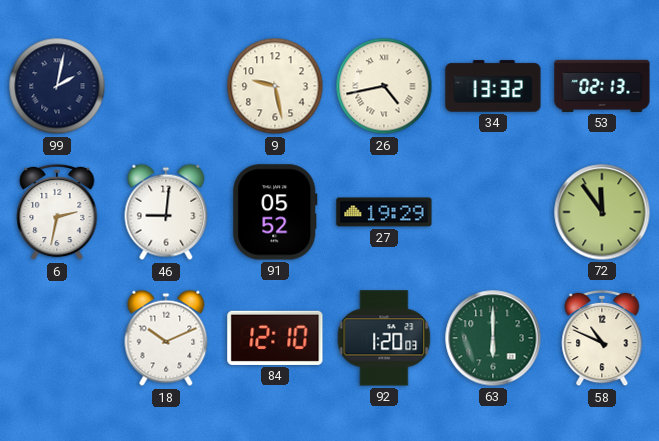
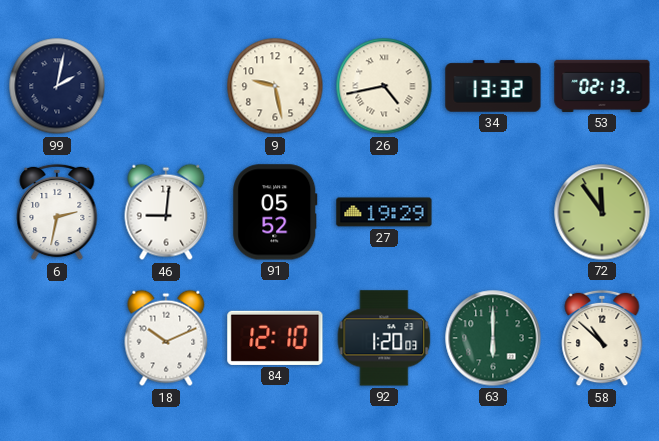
58: 10:49 -> 10:52 (602, 338)
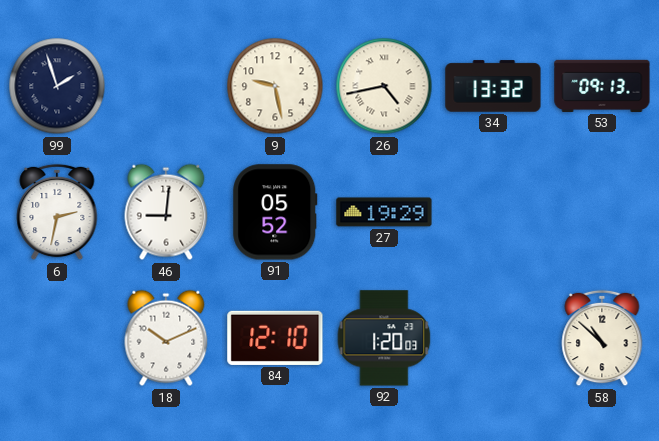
99: 2:02 -> 1:57 (57, 86)
53: 02:13 -> 09:13 (602, 86)
72: 11:54 -> none (602, 212)
63: 6:00 -> none (493, 338)
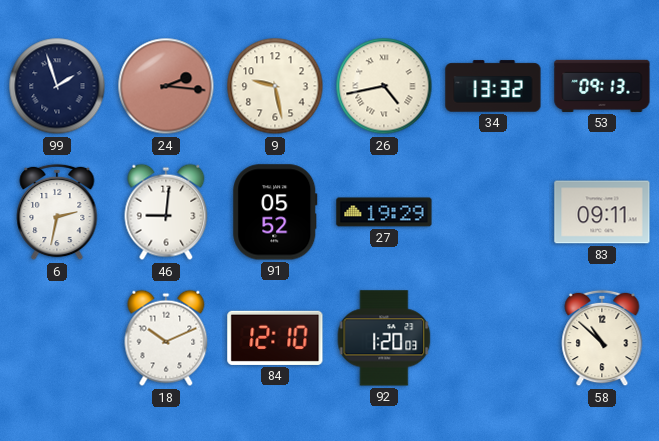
24: none -> 2:16 (166, 86)
83: none -> 09:11 (602, 212)
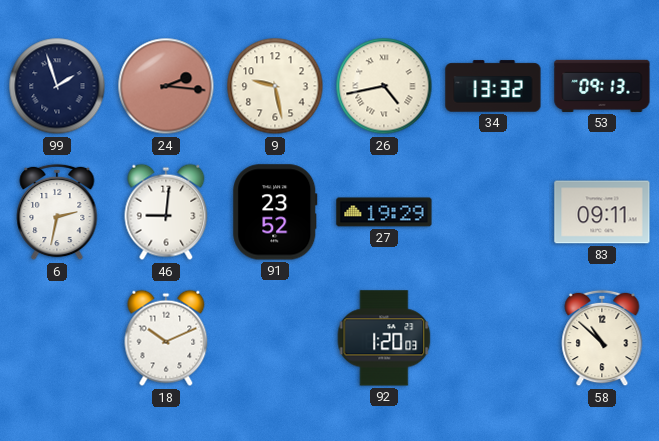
91: 05:52 -> 23:52 (275, 212)
84: 12:10 -> none (275, 338)
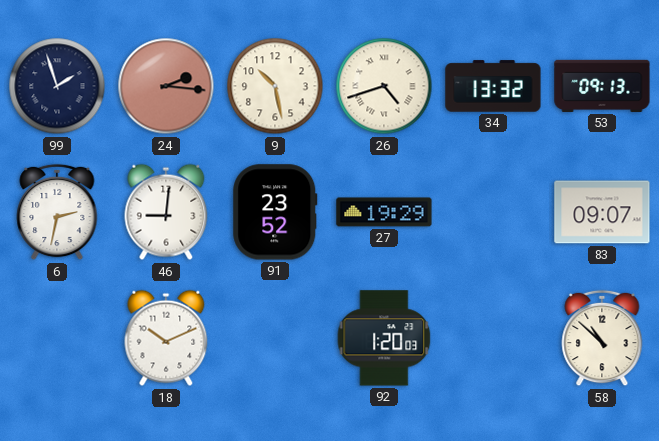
9: 9:28 -> 10:28 (275, 86)
26: 4:43 -> 4:42 (384, 86)
83: 09:11 -> 09:07 (602, 212)
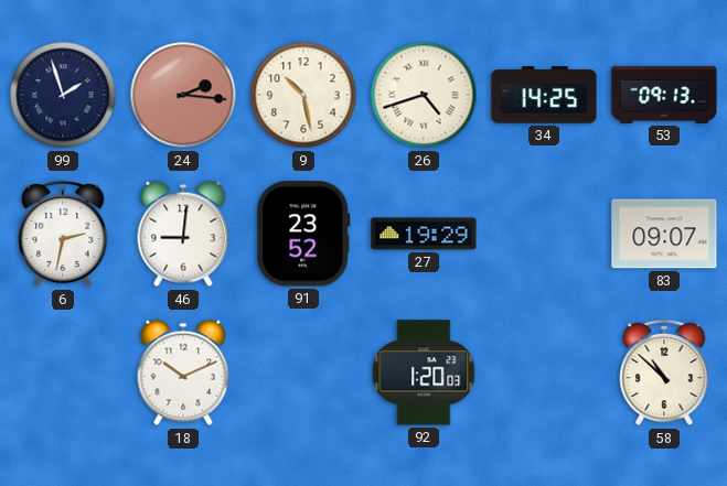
34: 13:32 -> 14:25 (544, 95)
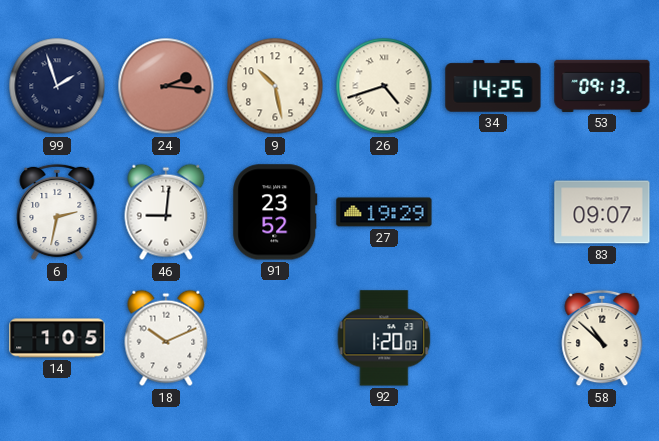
14: none -> 1:05 (57, 338)
